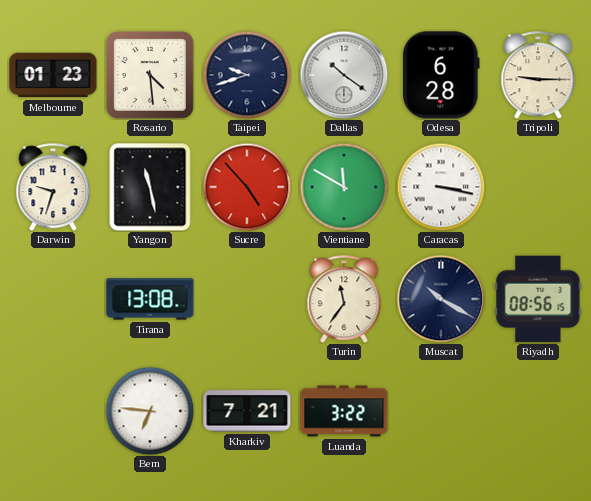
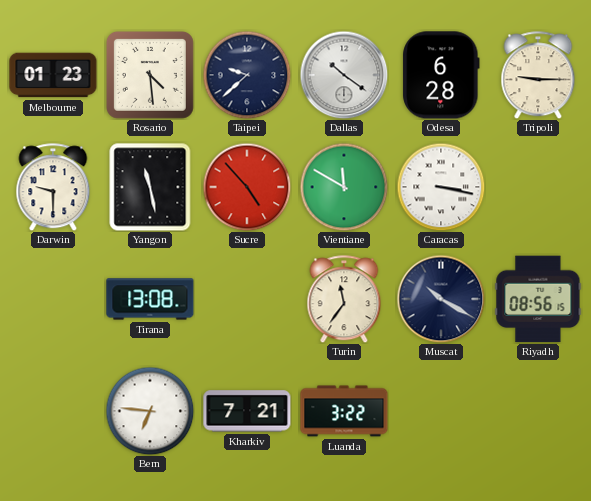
Taipei: 9:42 -> 9:38 (247, 75)
Darwin: 9:33 -> 9:30 (53, 187)
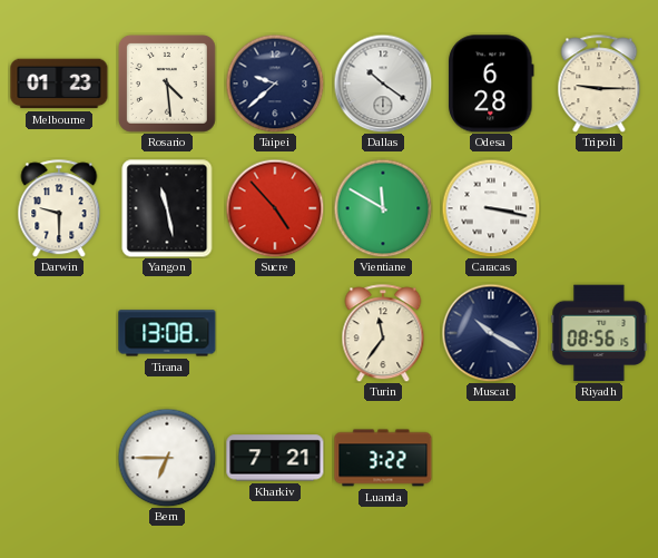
Bern: 6:46 -> 6:45 (167, 458)
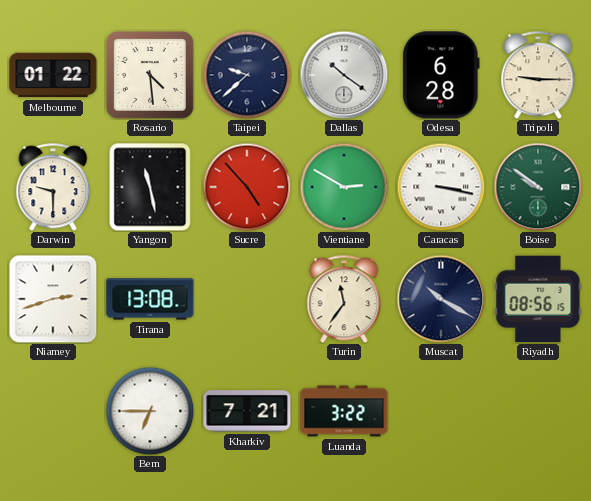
Melbourne: 01:23 -> 01:22 (53, 75)
Vientiane: 11:50 -> 2:50 (344, 187)
Boise: none -> 9:51 (538, 187)
Niamey: none -> 2:42 (53, 299)
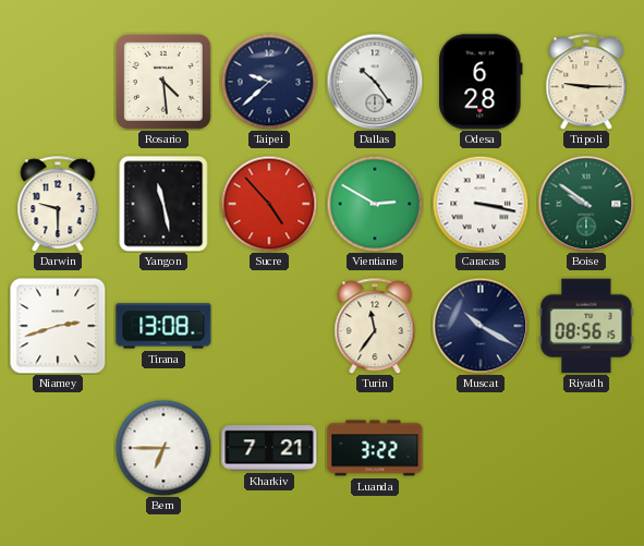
Melbourne: 01:22 -> none (53, 75)
Dallas: 10:21 -> 10:24 (375, 82)
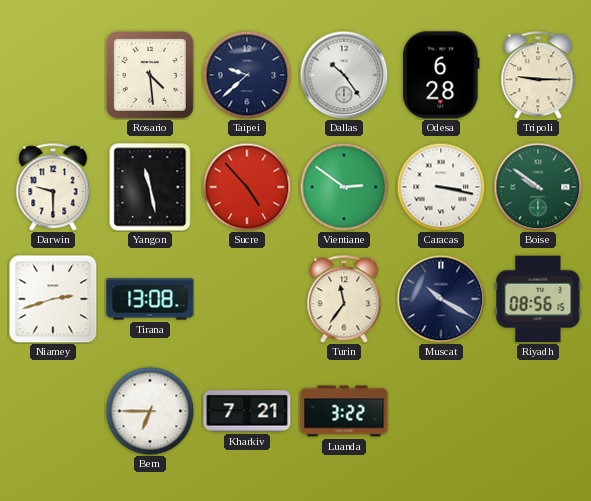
Vientiane: 2:50 -> 2:51 (344, 187)
